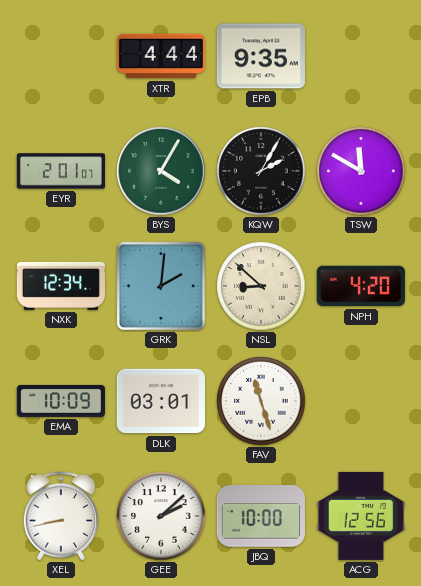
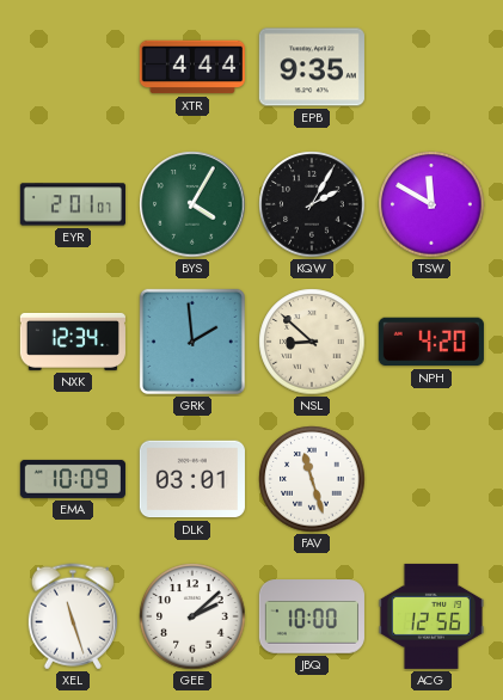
GRK: 2:01 -> 1:59 (192, 342)
XEL: 8:43 -> 11:27 (73, 616)
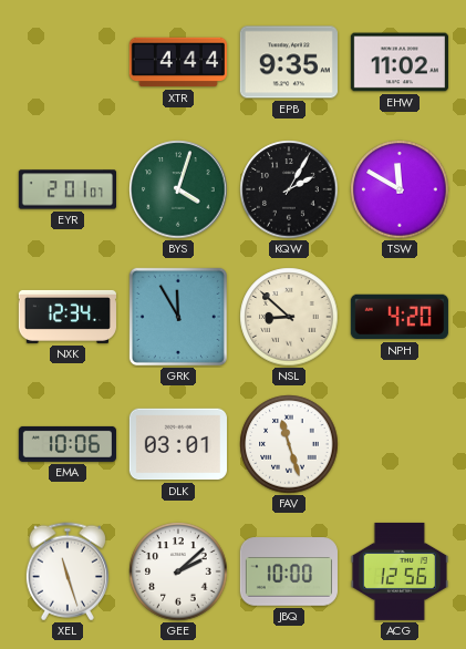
EHW: none -> 11:02 (400, 62)
BYS: 4:05 -> 4:03 (178, 189)
GRK: 1:59 -> 11:55 (178, 317)
EMA: 10:09 -> 10:06 (68, 444)
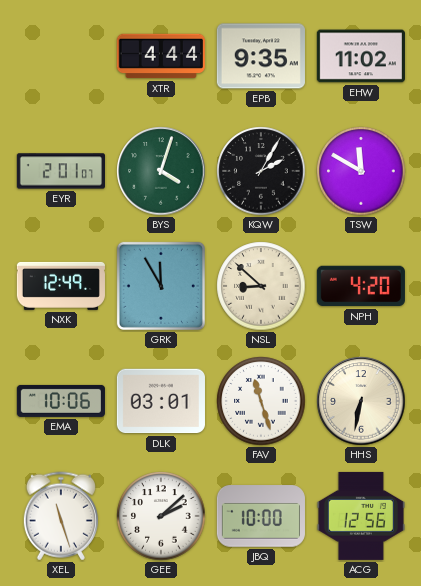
NXK: 12:34 -> 12:49 (61, 286)
HHS: none -> 6:32 (361, 401)
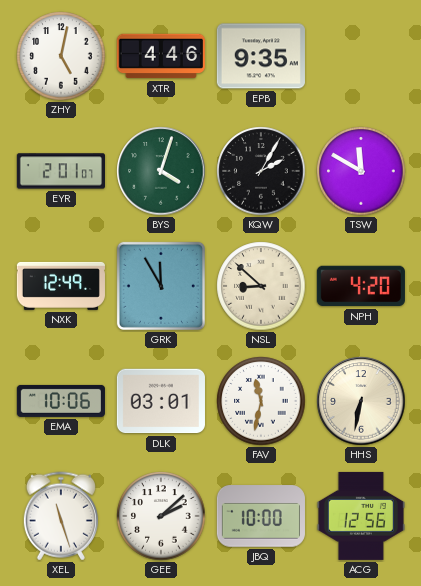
ZHY: none -> 5:02 (61, 56)
XTR: 4:44 -> 4:46 (161, 56)
EHW: 11:02 -> none (361, 56)
FAV: 11:27 -> 11:32 (261, 401)
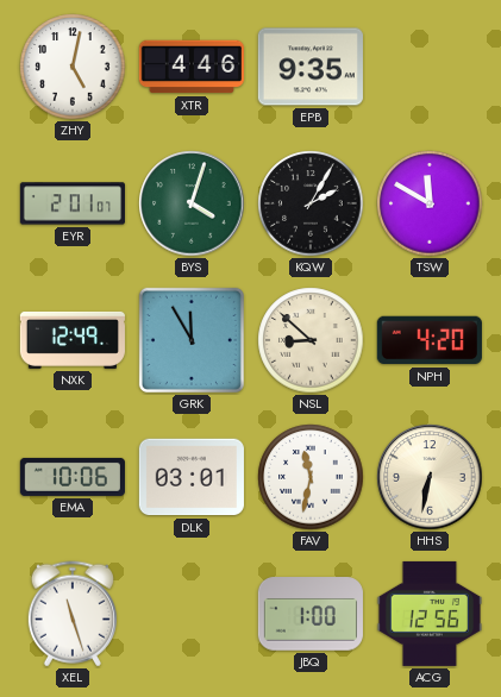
GEE: 2:08 -> none (161, 516)
JBQ: 10:00 -> 1:00 (311, 614)
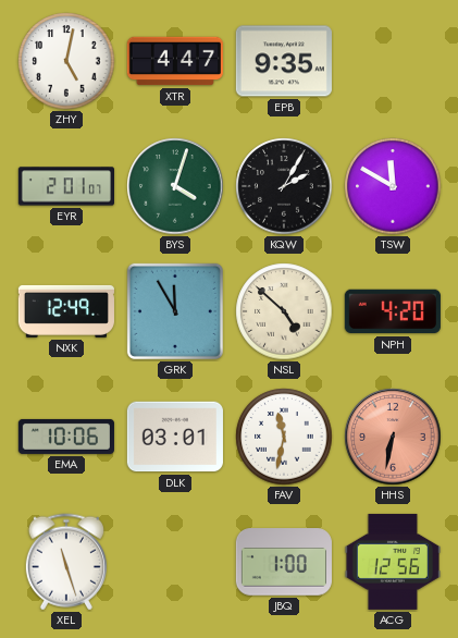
XTR: 4:46 -> 4:47 (175, 61)
NSL: 8:52 -> 4:52 (284, 311)
HHS dial: cream -> salmon (393, 437)
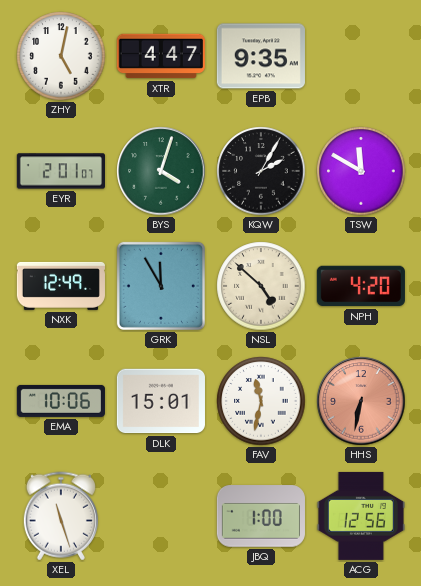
DLK: 03:01 -> 15:01 (161, 401)
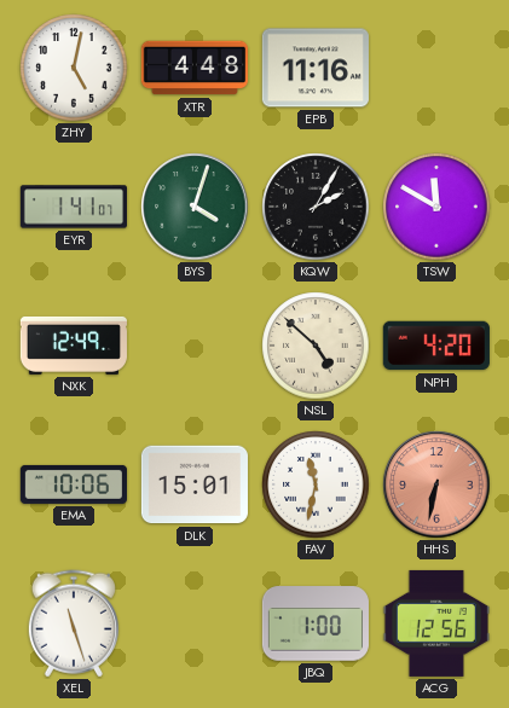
XTR: 4:47 -> 4:48 (195, 68)
EPB: 9:35 -> 11:16 (316, 68)
EYR: 2:01 -> 1:41 (73, 207)
GRK: 11:55 -> none (161, 286)
